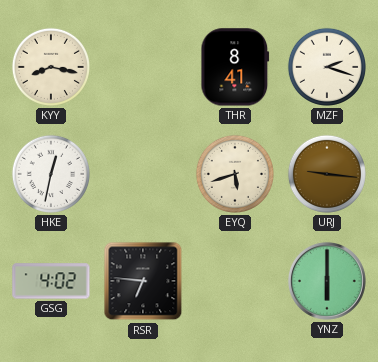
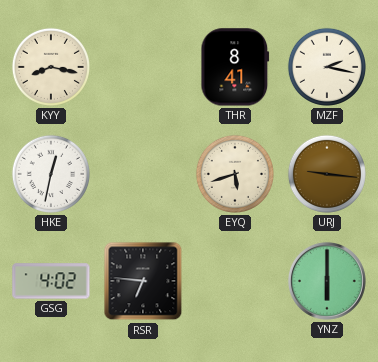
MZF: 2:18 -> 2:17 (327, 67)
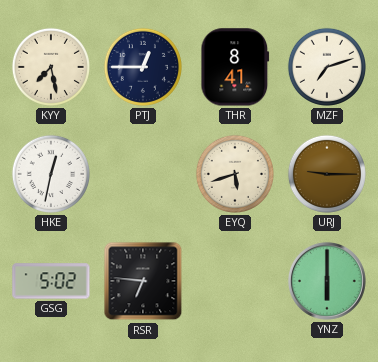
KYY: 8:17 -> 7:28 (51, 67)
PTJ: none -> 12:45 (143, 67)
MZF: 2:17 -> 7:12 (327, 67)
URJ: 9:16 -> 9:15 (327, 174)
GSG: 4:02 -> 5:02 (51, 281)
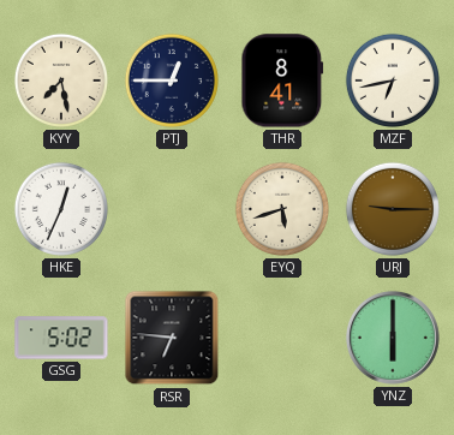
MZF: 7:12 -> 6:43 (393, 81)
HKE: 12:32 -> 12:34 (61, 209)
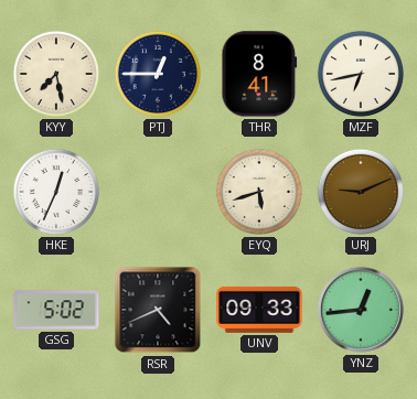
URJ: 9:15 -> 9:11 (361, 192)
RSR: 6:46 -> 4:41 (158, 310)
UNV: none -> 09:33 (259, 310)
YNZ: 6:00 -> 12:44 (361, 310)
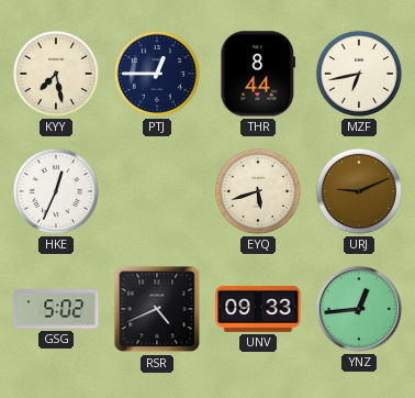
THR: 8:41 -> 8:44 (258, 74)
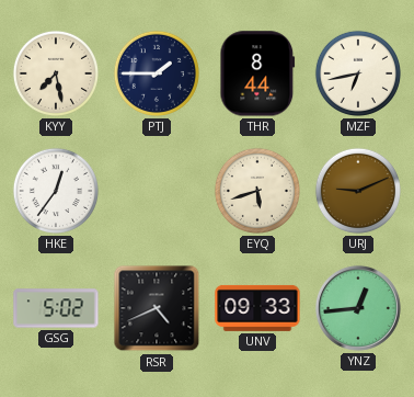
PTJ: 12:45 -> 1:45 (157, 73)
HKE: 12:34 -> 12:36 (56, 191)
